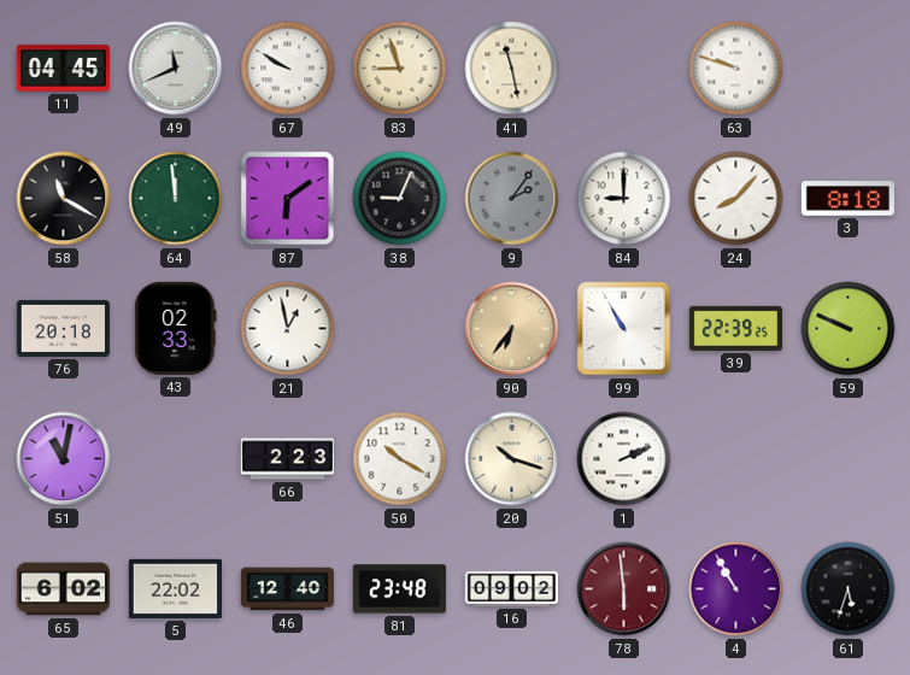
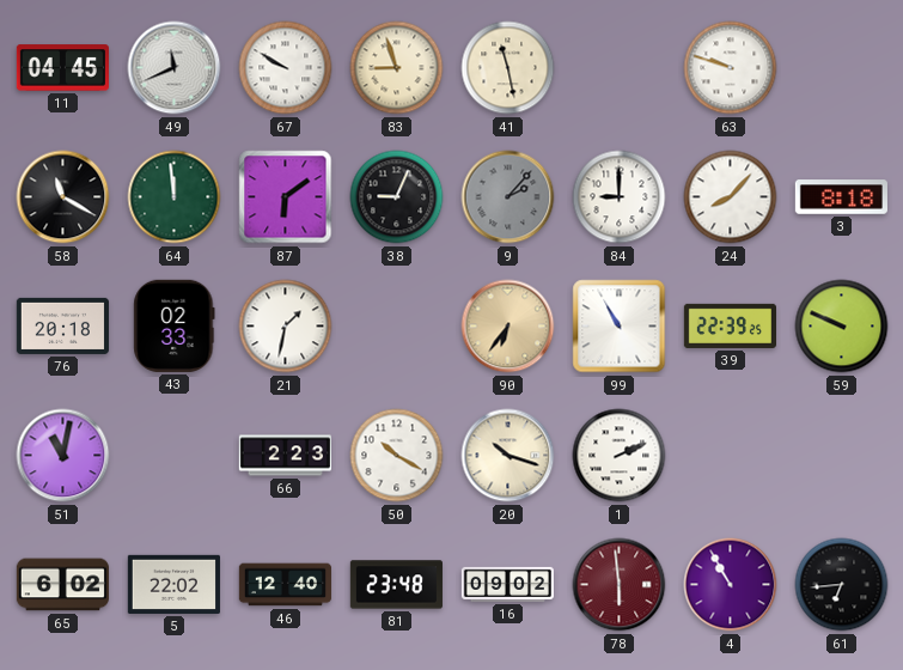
9: 2:06 -> 2:07 (508, 197)
21: 12:58 -> 1:32 (286, 327)
61: 5:33 -> 6:44 (842, 585)
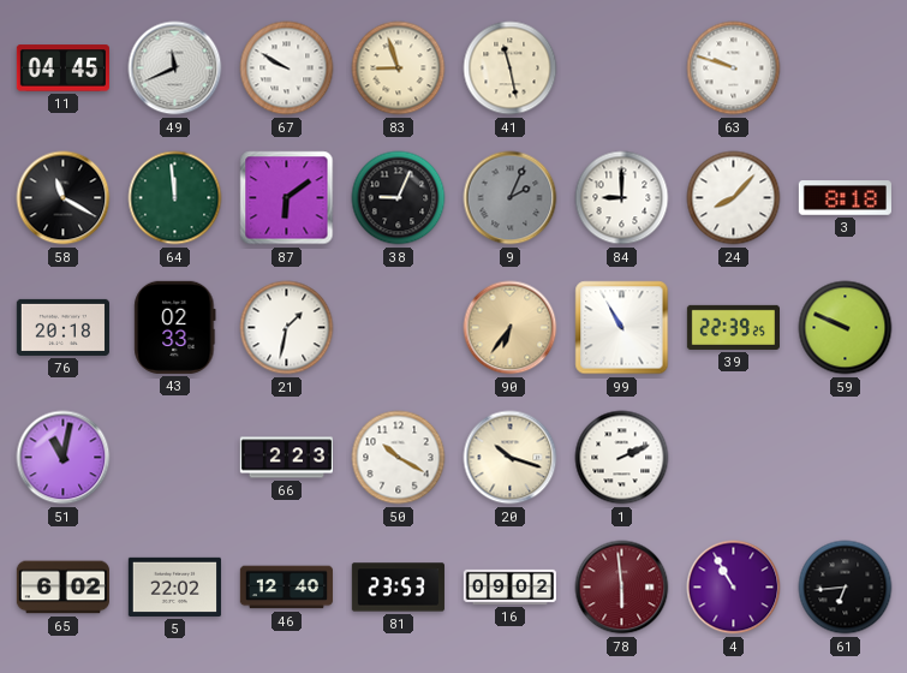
9: 2:07 -> 2:04 (511, 198)
81: 23:48 -> 23:53 (398, 588)
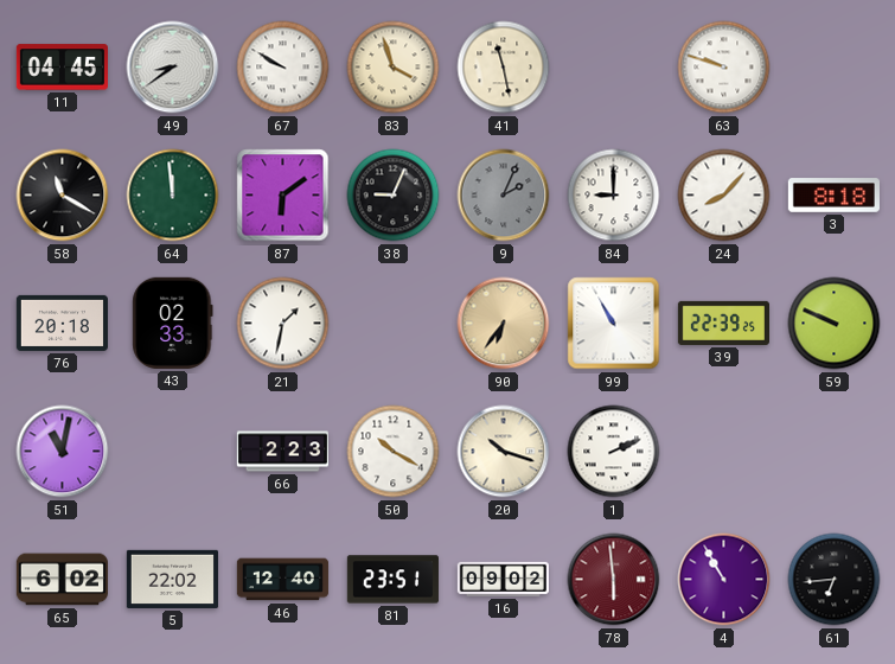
49: 11:41 -> 8:39 (173, 68)
83: 8:57 -> 3:57 (394, 68)
81: 23:53 -> 23:51 (392, 580)
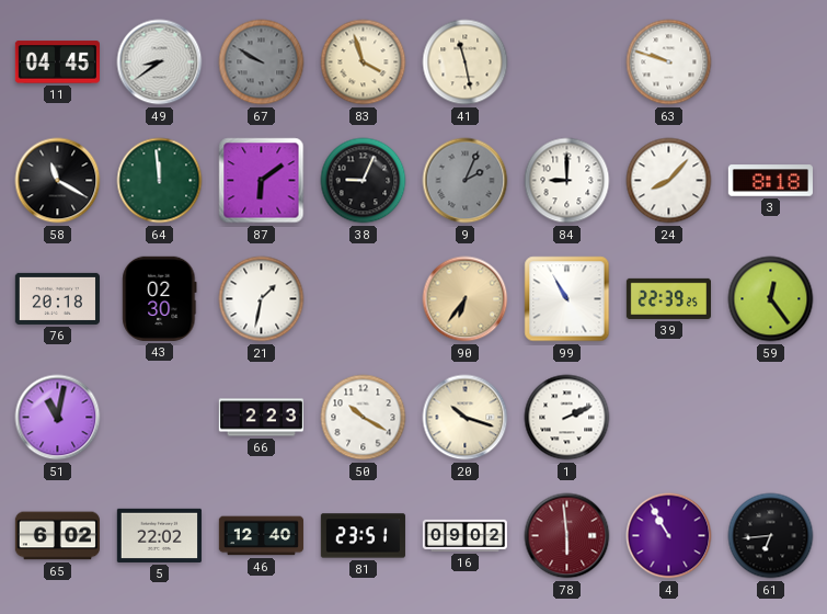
67 dial: white -> grey (262, 62)
43: 02:33 -> 02:30 (160, 298)
59: 9:49 -> 12:24 (771, 299)
